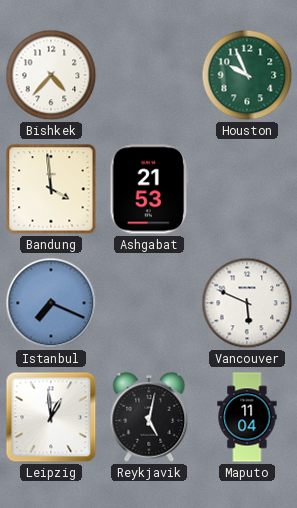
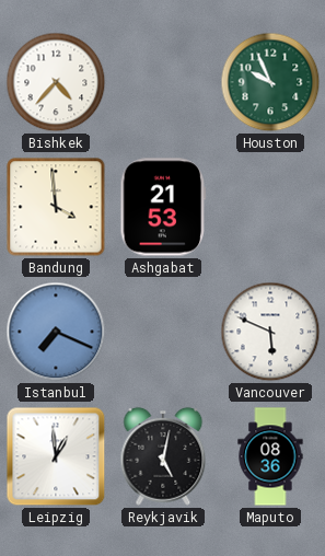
Maputo: 11:04 -> 08:36 (270, 456)
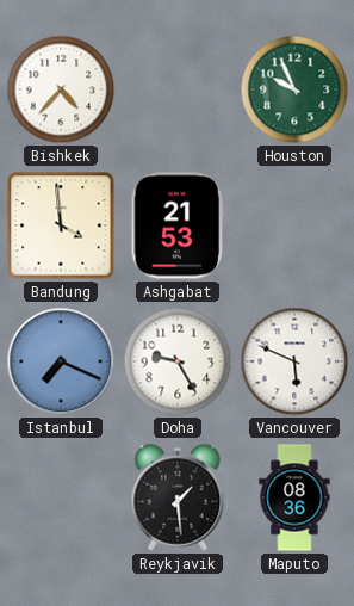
Doha: none -> 9:25 (178, 361)
Leipzig: 12:59 -> none (56, 456)
Reykjavik: 5:02 -> 1:29 (178, 497)
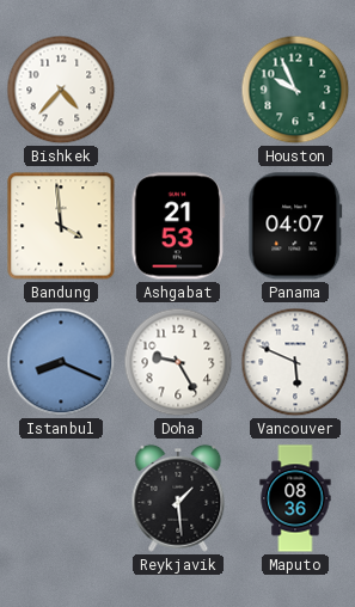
Panama: none -> 04:07 (295, 226)
Istanbul: 7:19 -> 8:19 (61, 362)
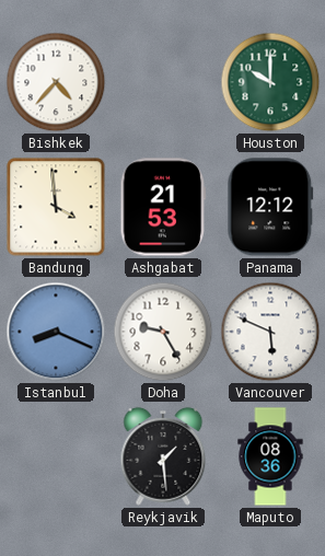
Houston: 9:56 -> 10:00 (270, 82)
Panama: 04:07 -> 12:12 (270, 207)
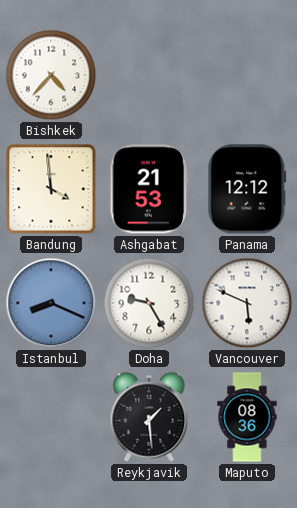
Houston: 10:00 -> none (270, 82)
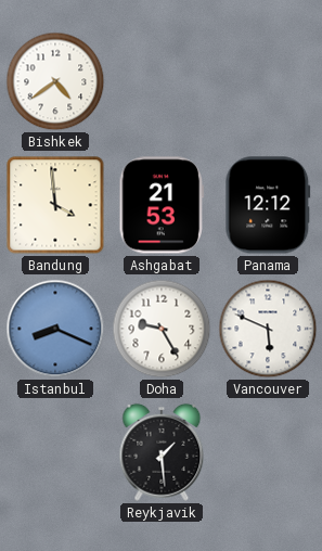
Bishkek: 4:37 -> 4:39 (55, 81)
Maputo: 08:36 -> none (247, 417)
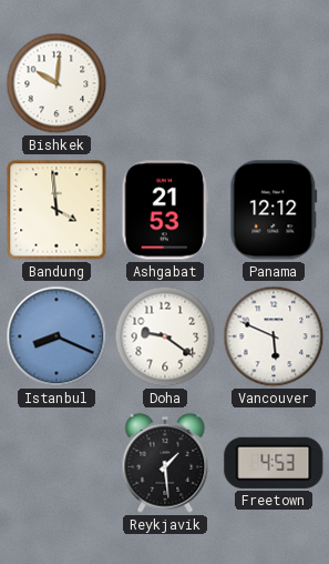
Bishkek: 4:39 -> 10:01 (56, 83)
Doha: 9:25 -> 9:21 (165, 336)
Freetown: none -> 4:53 (274, 463)
